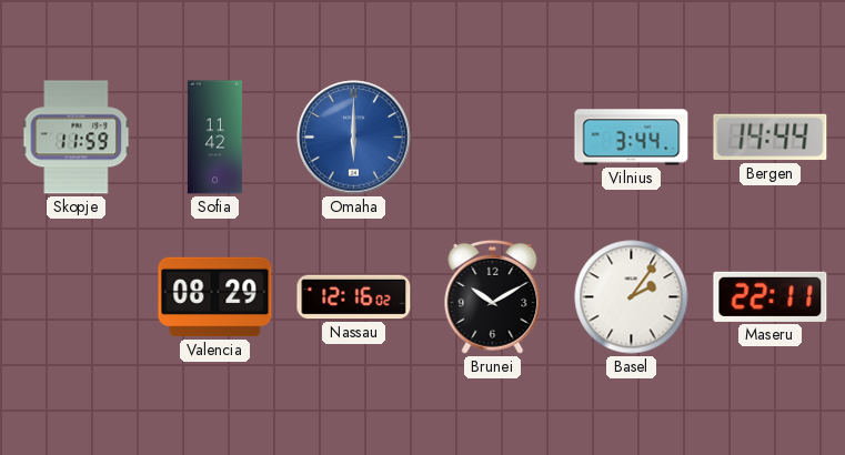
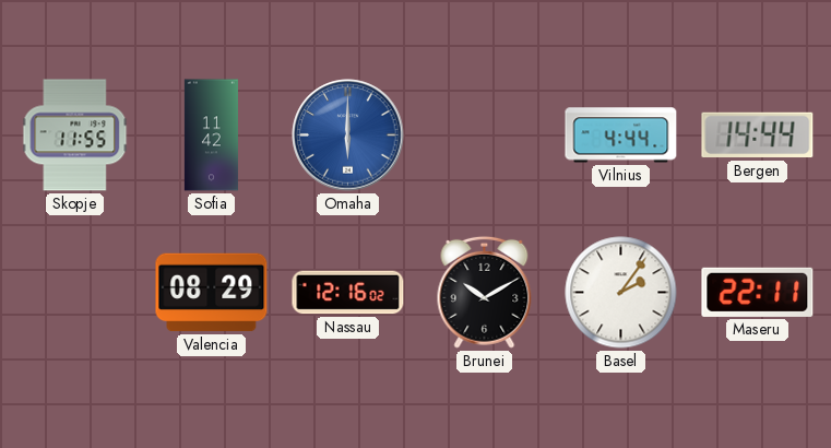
Skopje: 11:59 -> 11:55 (75, 135)
Vilnius: 3:44 -> 4:44 (621, 135)
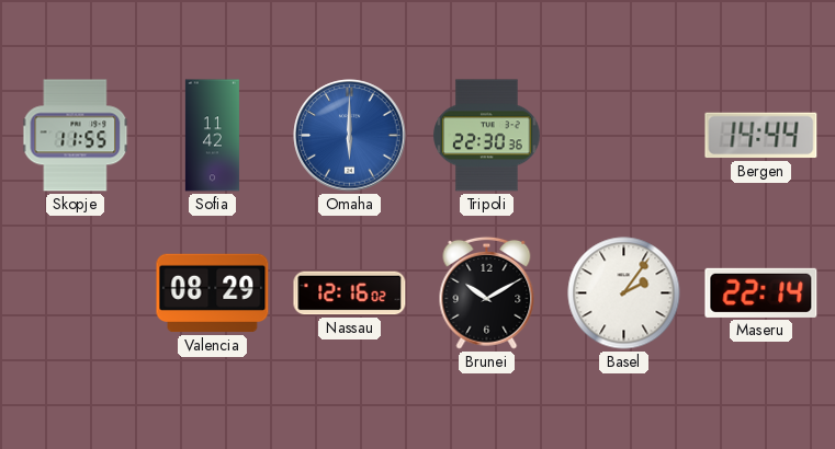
Tripoli: none -> 22:30 (487, 136)
Vilnius: 4:44 -> none (621, 135)
Maseru: 22:11 -> 22:14 (761, 292)
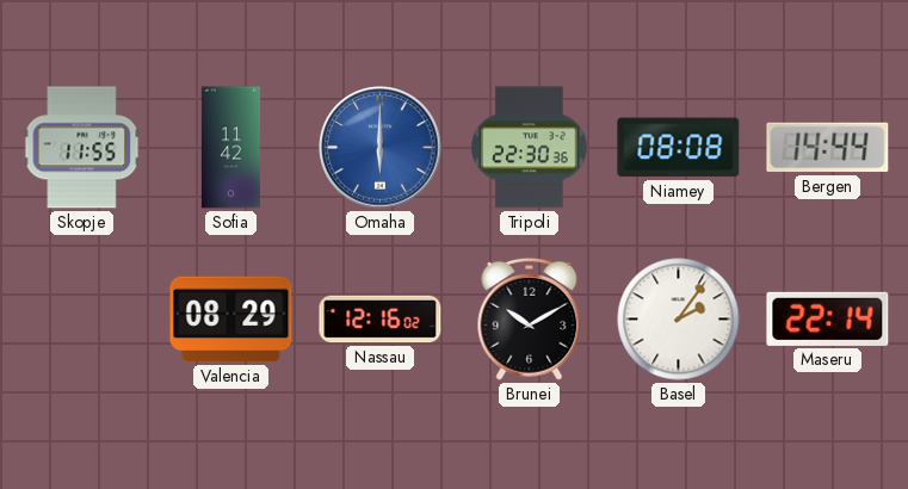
Niamey: none -> 08:08 (679, 148)
